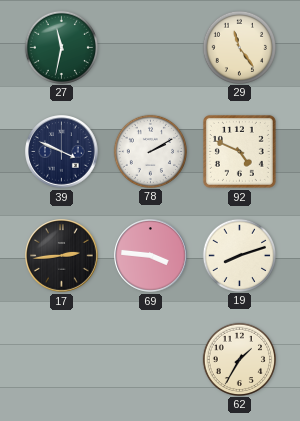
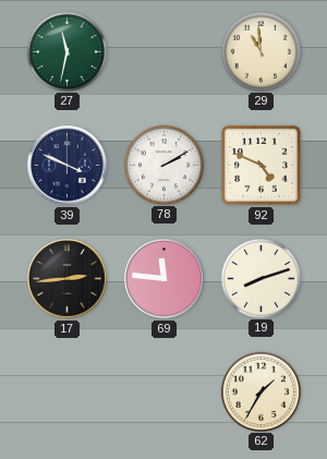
29: 11:24 -> 10:59 (261, 51)
69: 3:46 -> 11:46 (165, 279)
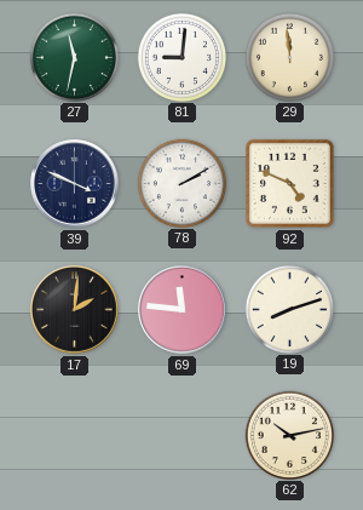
81: none -> 9:01 (181, 57)
29: 10:59 -> 11:59 (289, 57)
17: 2:44 -> 2:01 (75, 310)
62: 1:35 -> 10:13 (289, 435)
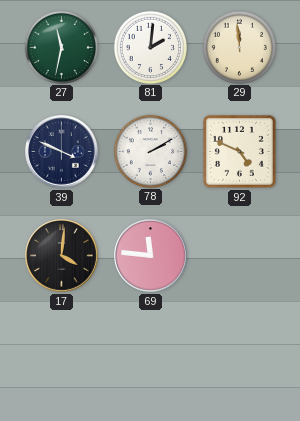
81: 9:01 -> 2:01 (150, 47)
17: 2:01 -> 4:01 (62, 256)
19: 8:12 -> none (289, 309)
62: 10:13 -> none (289, 435)
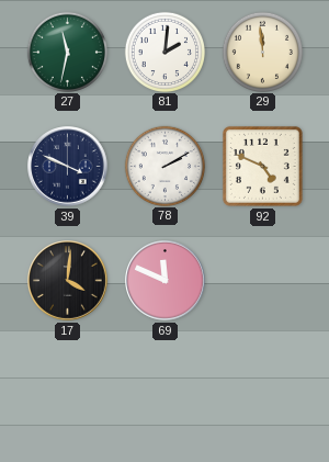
69: 11:46 -> 11:49 (166, 281)
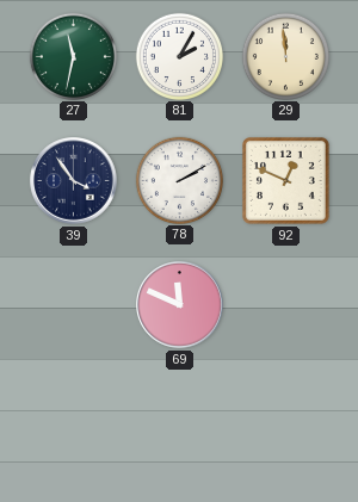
81: 2:01 -> 2:05 (179, 56)
39: 3:49 -> 3:54 (74, 181)
92: 4:49 -> 12:49 (285, 180)
17: 4:01 -> none (68, 281)
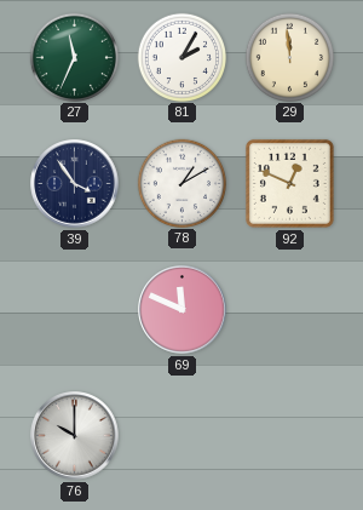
27: 11:32 -> 11:34 (74, 57)
78: 2:10 -> 1:10 (181, 183)
76: none -> 10:00 (75, 436)
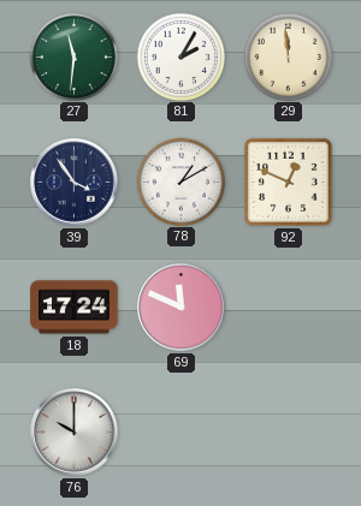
27: 11:34 -> 11:31 (73, 56)
18: none -> 17:24 (75, 308)
